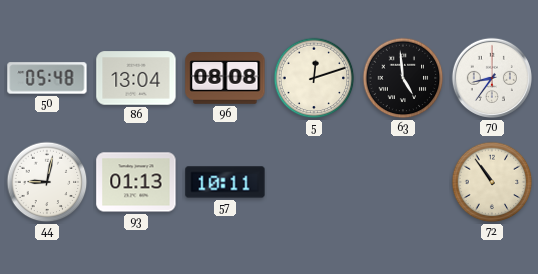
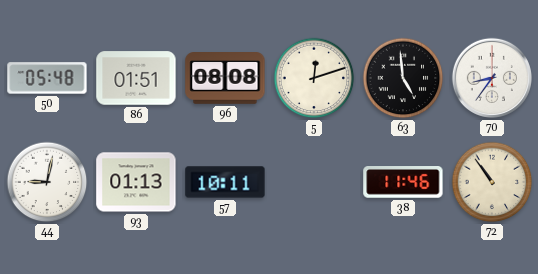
86: 13:04 -> 01:51 (136, 78)
38: none -> 11:46 (403, 183)
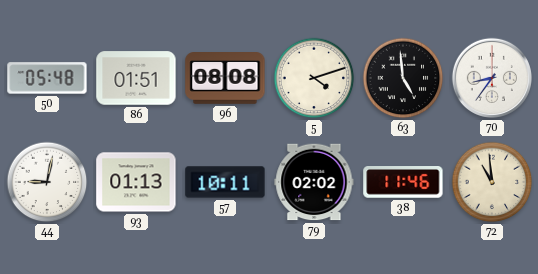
5: 12:12 -> 4:12 (314, 78)
79: none -> 02:02 (314, 182)
72: 10:54 -> 10:59 (492, 182)
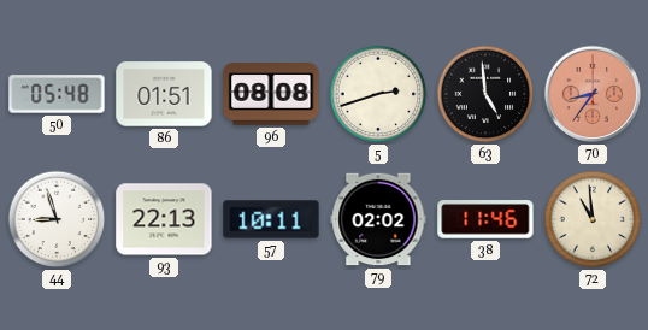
5: 4:12 -> 2:42 (378, 94)
70 dial: white -> salmon (593, 94)
44: 9:02 -> 8:57 (57, 219)
93: 01:13 -> 22:13 (164, 219)
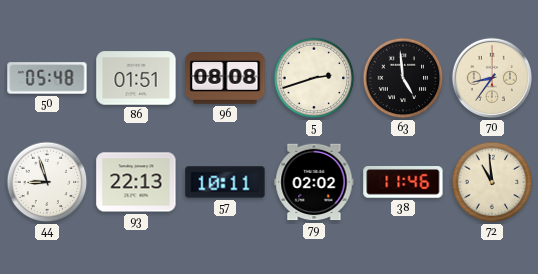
70 dial: salmon -> cream (492, 78)
